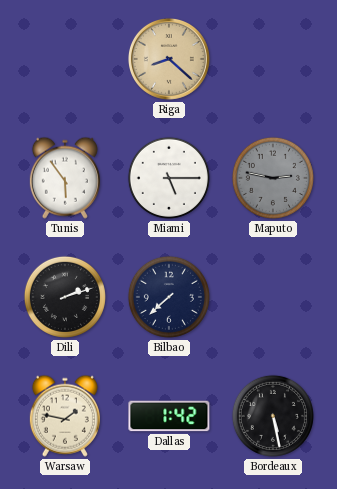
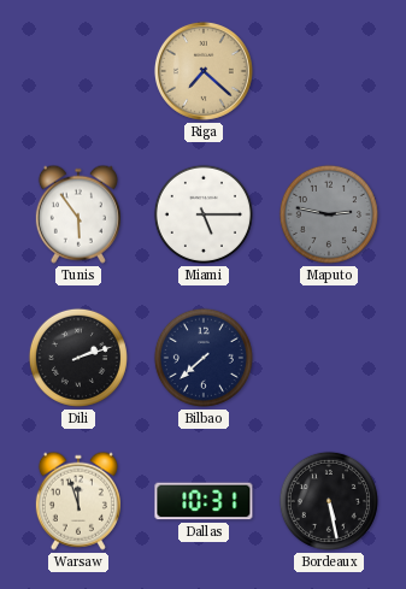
Riga: 8:22 -> 7:22 (204, 71)
Warsaw: 1:47 -> 11:57 (78, 501)
Dallas: 1:42 -> 10:31 (204, 501)
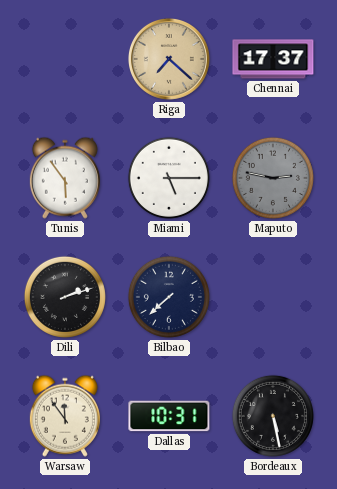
Chennai: none -> 17:37 (273, 59)
Warsaw: 11:57 -> 11:54 (65, 416)
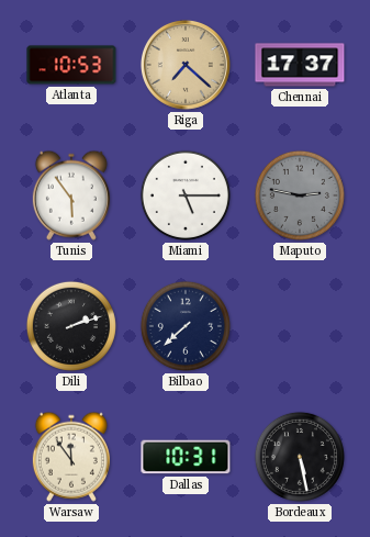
Atlanta: none -> 10:53 (71, 65)
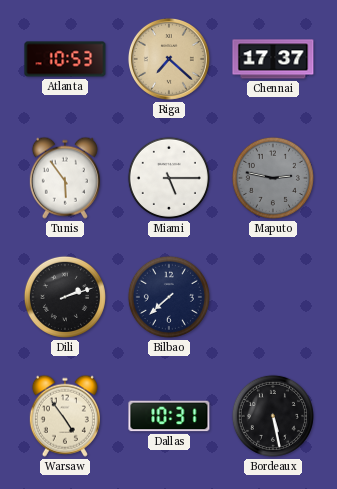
Warsaw: 11:54 -> 4:54 (65, 416)
